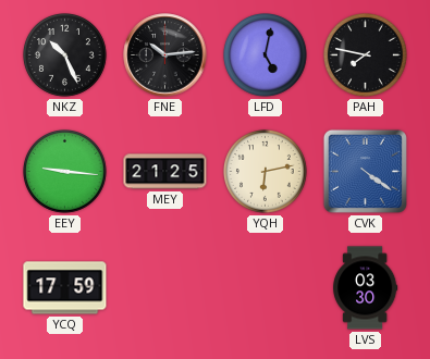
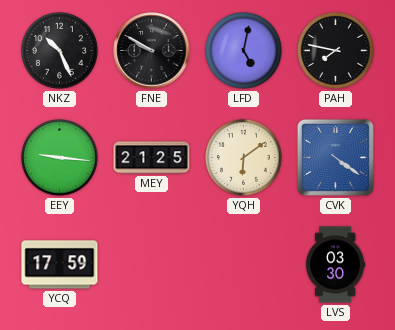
FNE: 10:14 -> 9:50 (152, 51)
YQH: 6:13 -> 6:09 (244, 158)
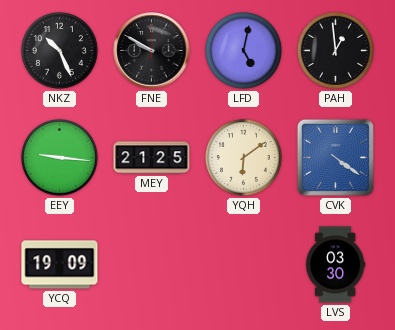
PAH: 7:47 -> 12:59 (336, 51)
YCQ: 17:59 -> 19:09 (60, 265)
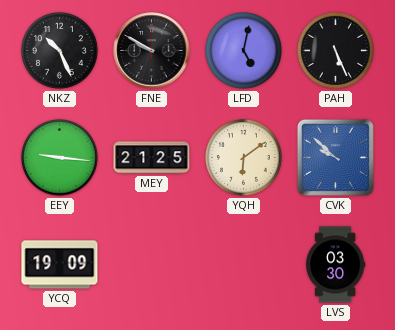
PAH: 12:59 -> 5:26 (336, 51)
CVK: 4:21 -> 9:52 (335, 157)
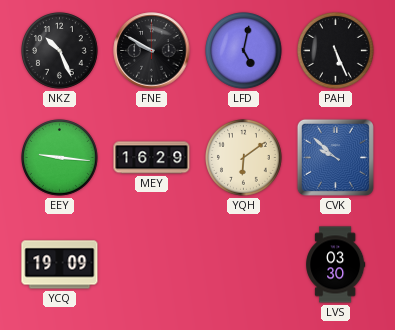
MEY: 21:25 -> 16:29 (152, 158)
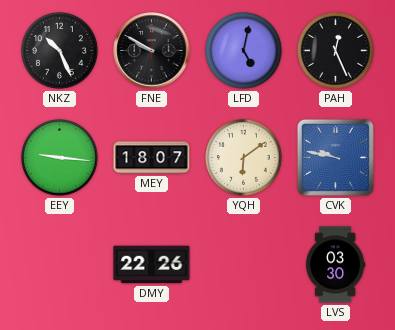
PAH: 5:26 -> 12:26 (336, 51)
MEY: 16:29 -> 18:07 (152, 158)
CVK: 9:52 -> 9:47 (335, 157)
YCQ: 19:09 -> none (60, 265)
DMY: none -> 22:26 (152, 265)
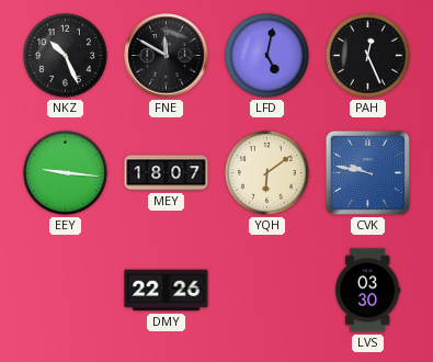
FNE: 9:50 -> 11:50 (167, 56)
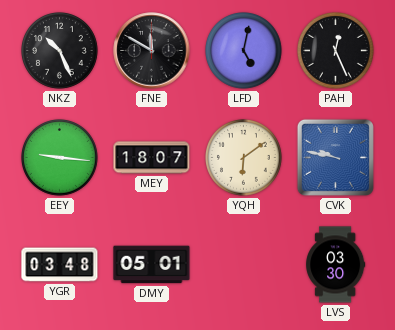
YGR: none -> 03:48 (60, 265)
DMY: 22:26 -> 05:01 (152, 265)
